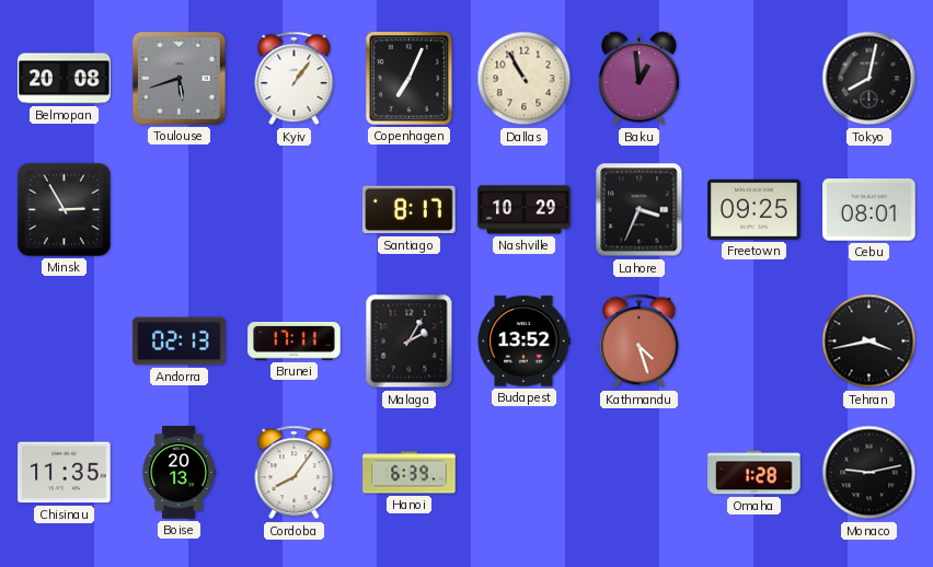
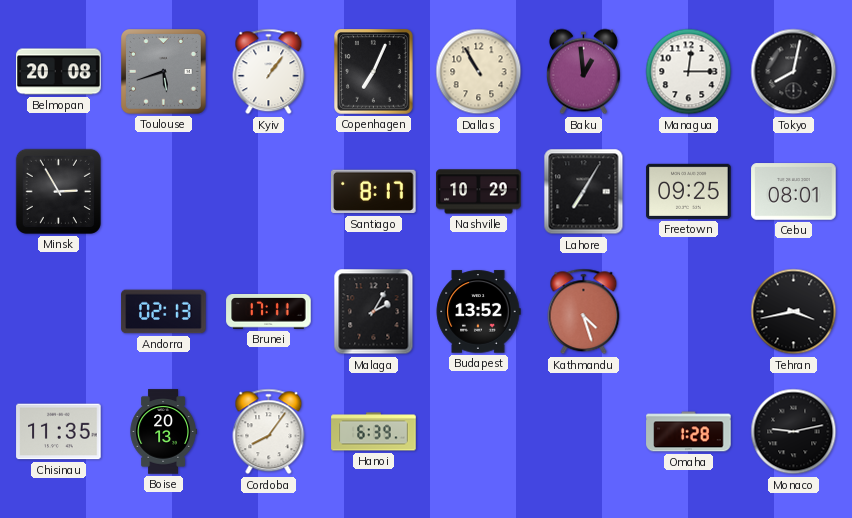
Managua: none -> 12:15 (689, 72)
Lahore: 3:34 -> 7:05 (584, 192)
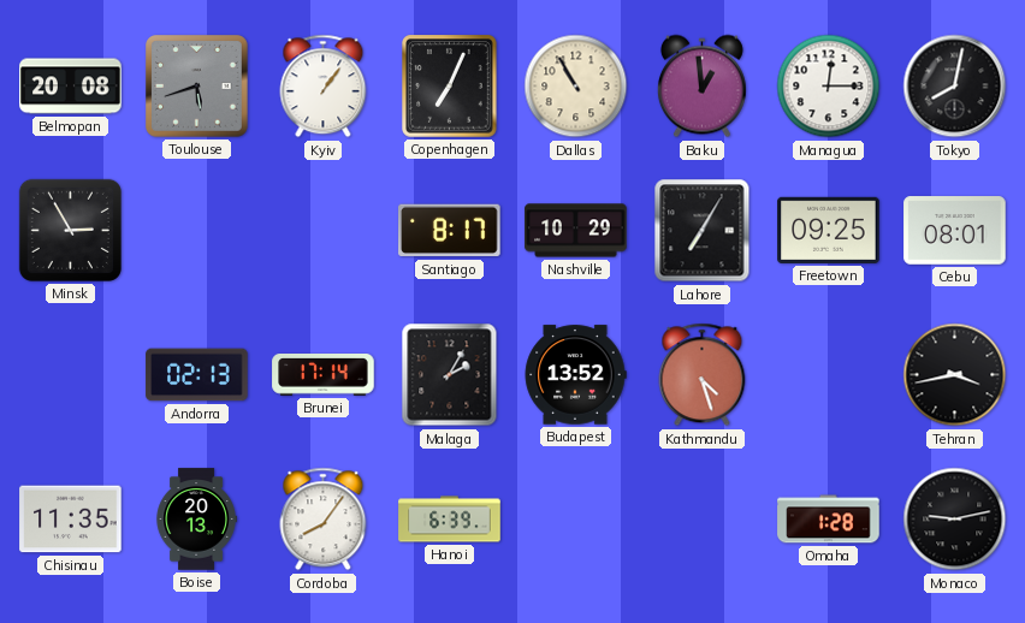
Brunei: 17:11 -> 17:14 (324, 375)
